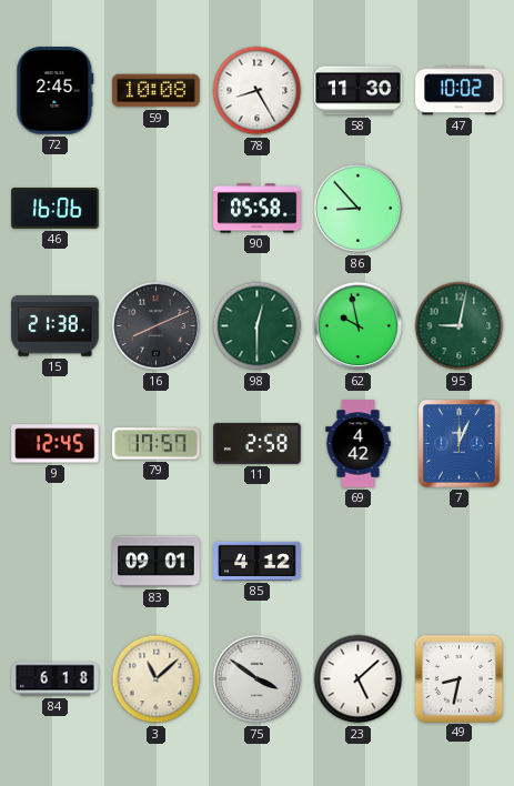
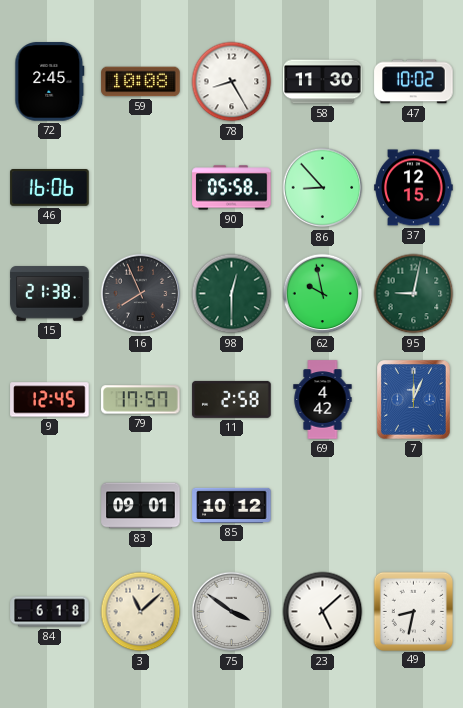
37: none -> 12:15 (414, 188)
16: 8:11 -> 7:56 (141, 294)
85: 4:12 -> 10:12 (232, 505)
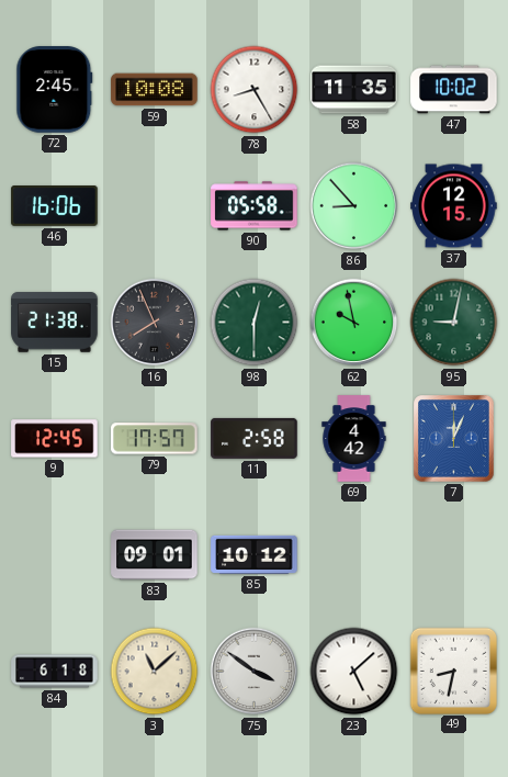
58: 11:30 -> 11:35 (354, 90)
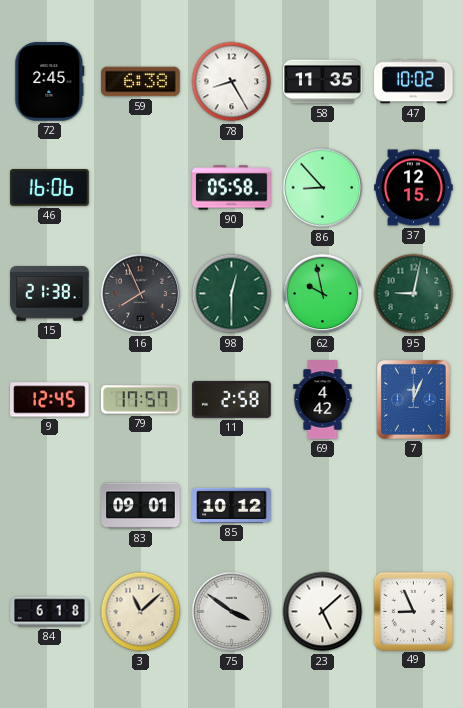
59: 10:08 -> 6:38 (141, 82)
49: 8:32 -> 8:56 (413, 611)
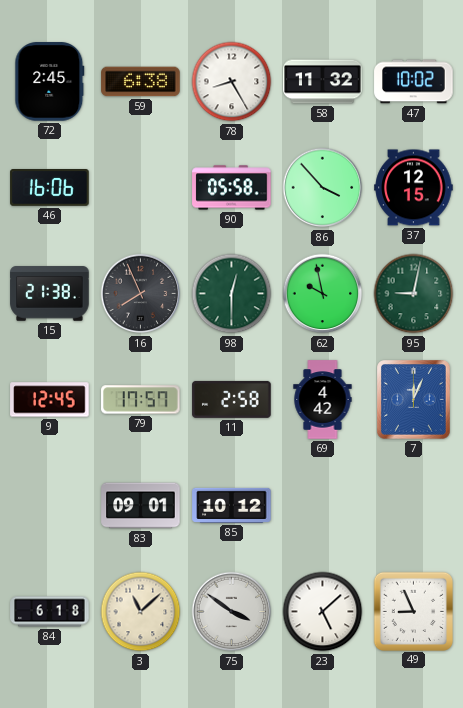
58: 11:35 -> 11:32 (323, 82)
86: 8:53 -> 3:53 (323, 188)
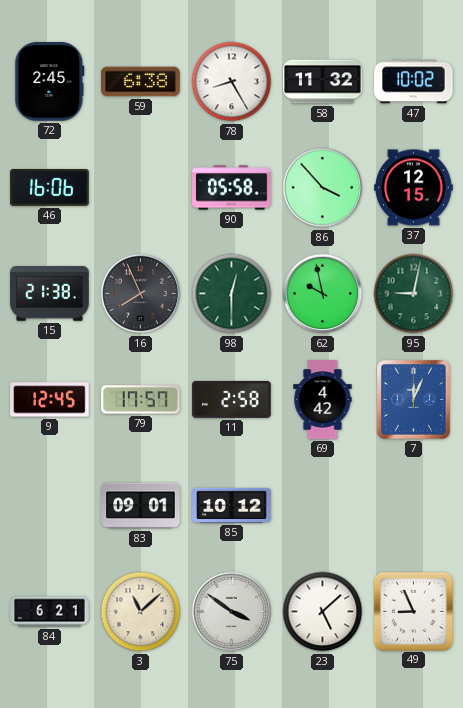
84: 6:18 -> 6:21 (50, 612)
